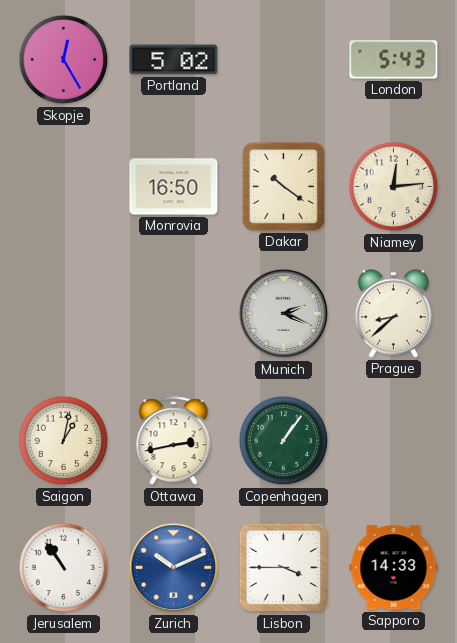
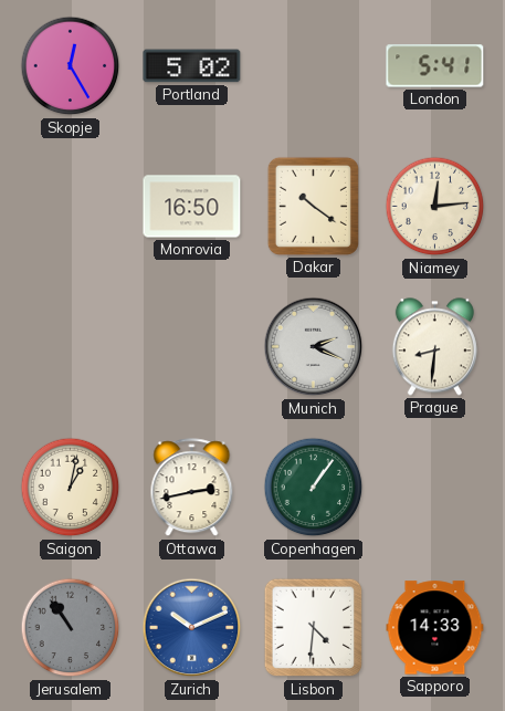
London: 5:43 -> 5:41 (435, 66)
Prague: 8:38 -> 8:31 (434, 347)
Jerusalem dial: white -> grey (71, 628)
Lisbon: 3:45 -> 4:31 (314, 628)
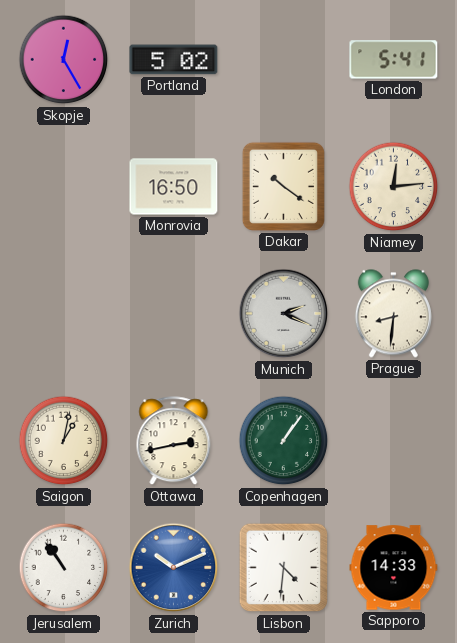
Jerusalem dial: grey -> white (64, 568)
